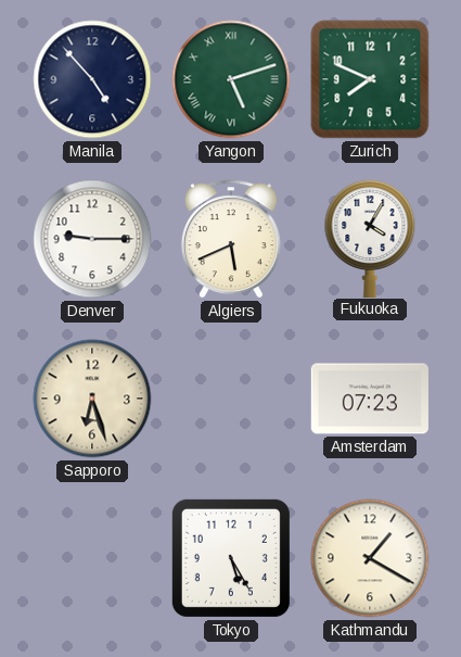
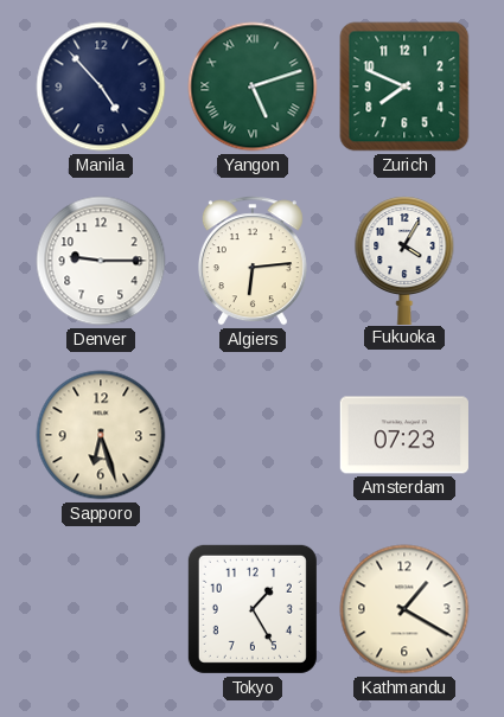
Algiers: 5:41 -> 6:14 (253, 261)
Tokyo: 5:25 -> 1:25 (253, 609)
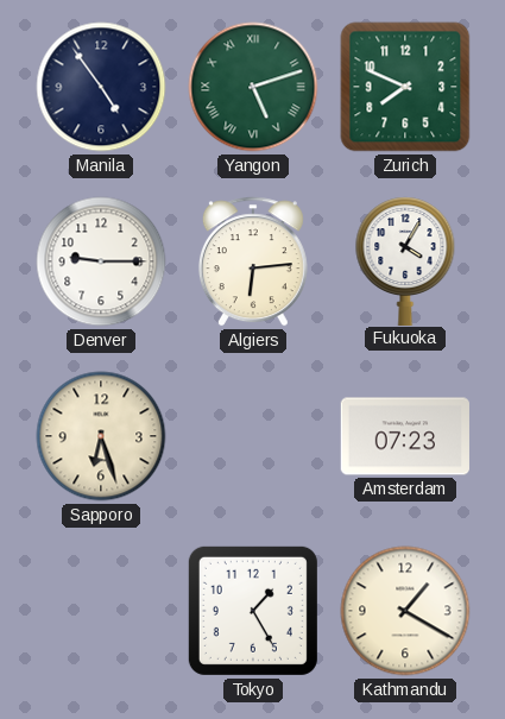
Manila: 4:53 -> 4:54 (101, 87)
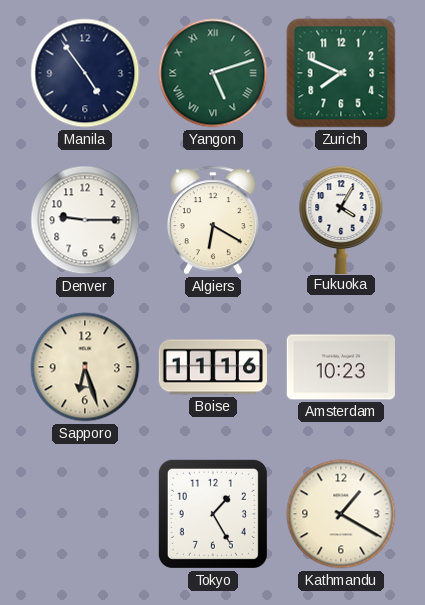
Algiers: 6:14 -> 6:20 (213, 220)
Boise: none -> 11:16 (213, 367)
Amsterdam: 07:23 -> 10:23 (341, 367)
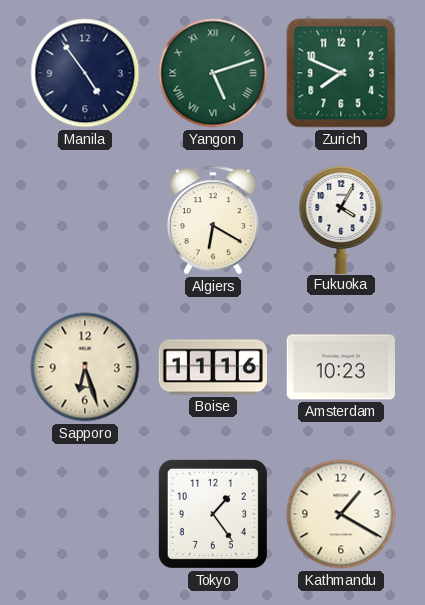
Denver: 9:15 -> none (85, 220)
Tokyo: 1:25 -> 1:24 (213, 514)
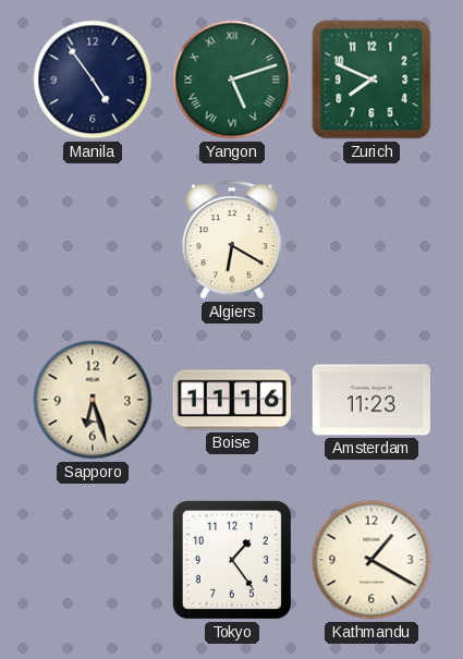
Fukuoka: 4:05 -> none (341, 219)
Amsterdam: 10:23 -> 11:23 (371, 400)
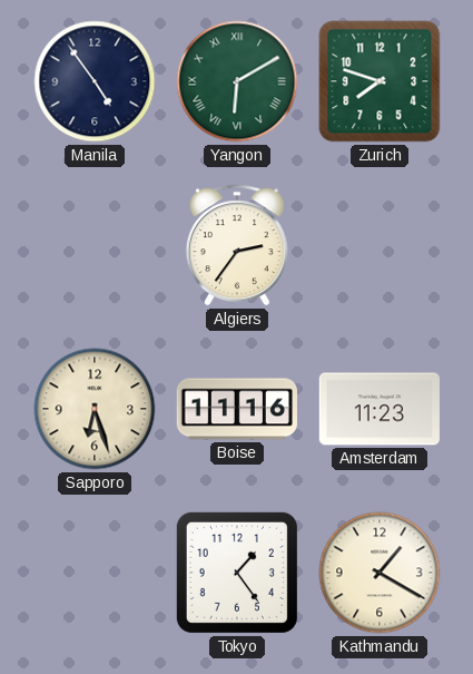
Yangon: 5:12 -> 6:10 (237, 81)
Zurich: 7:49 -> 7:48 (380, 81)
Algiers: 6:20 -> 2:36 (237, 245)
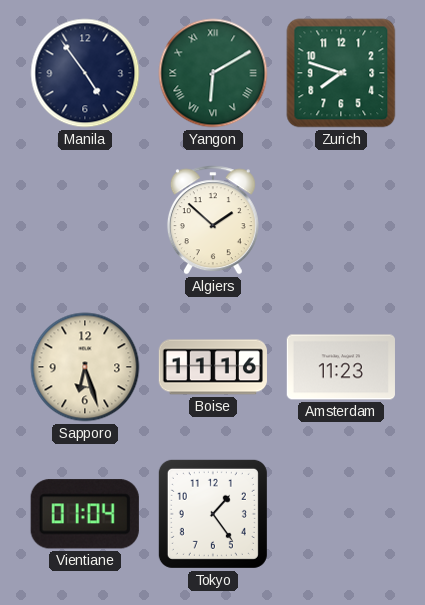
Algiers: 2:36 -> 1:52 (213, 220)
Vientiane: none -> 01:04 (85, 514)
Kathmandu: 1:20 -> none (380, 573)
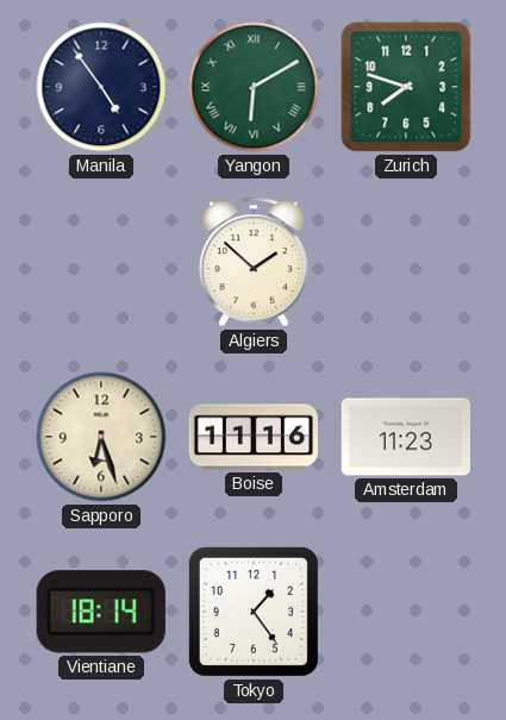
Vientiane: 01:04 -> 18:14 (101, 612)
